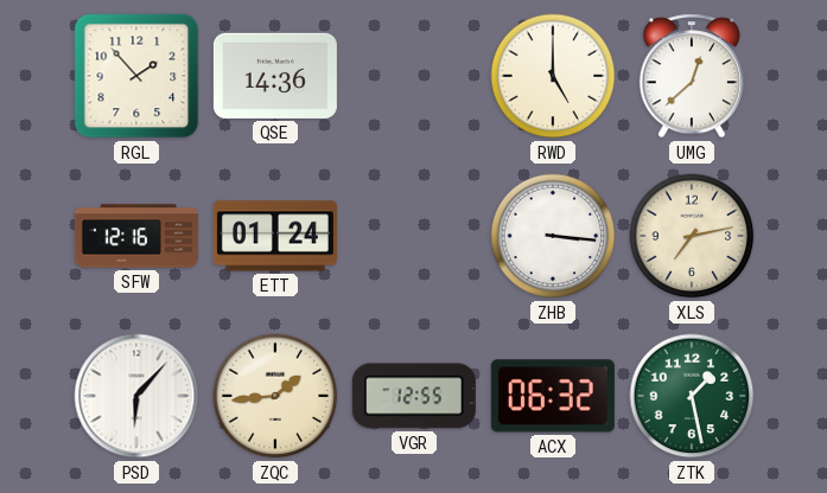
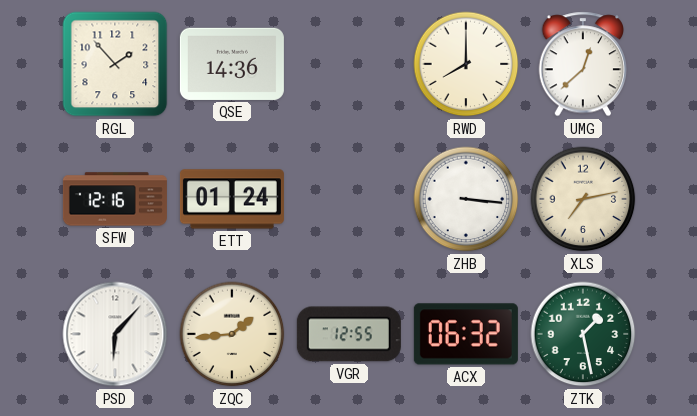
RWD: 5:00 -> 8:00 (466, 64)
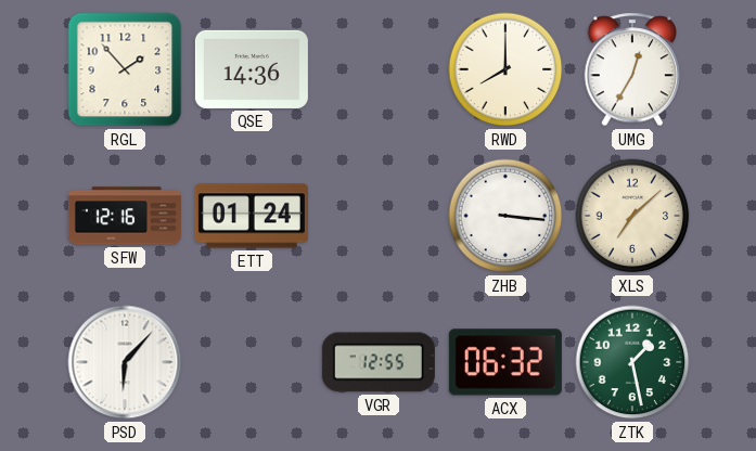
UMG: 12:38 -> 12:35 (632, 69)
XLS: 7:13 -> 7:08 (632, 216)
ZQC: 1:44 -> none (232, 334)
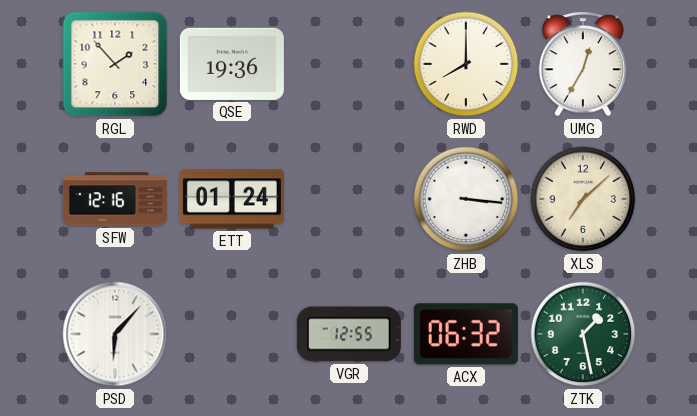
QSE: 14:36 -> 19:36 (232, 64)
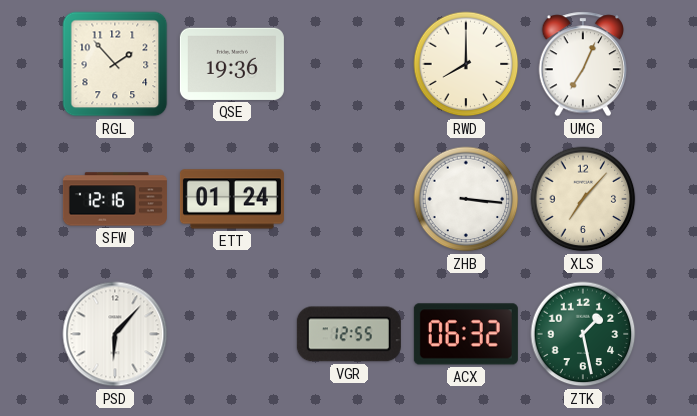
UMG: 12:35 -> 7:04 (583, 64)
XLS: 7:08 -> 7:07 (583, 199)
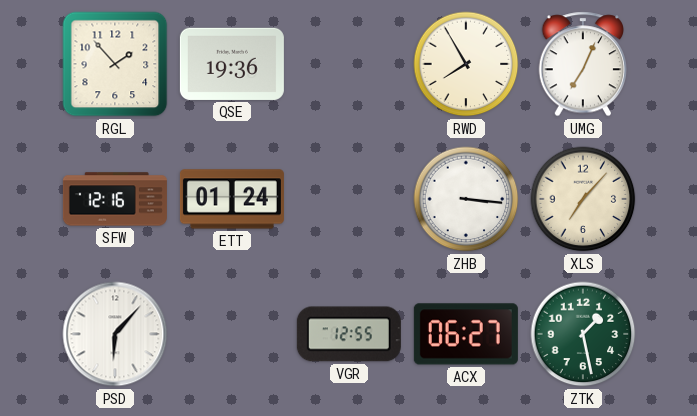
RWD: 8:00 -> 7:55 (466, 64)
ACX: 06:32 -> 06:27 (466, 334)
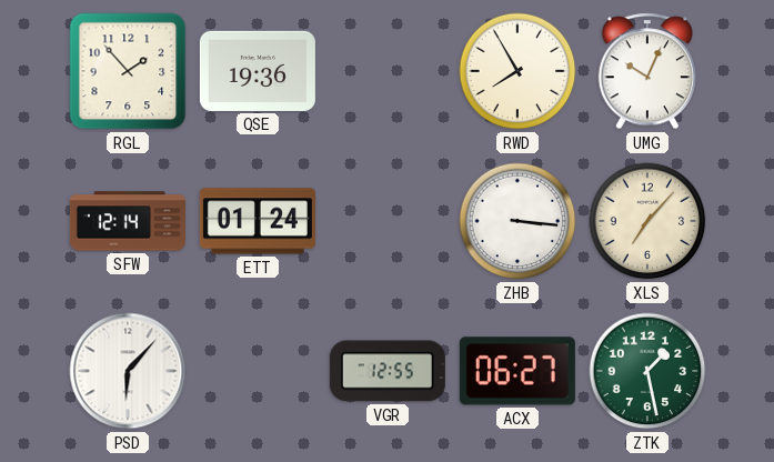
UMG: 7:04 -> 10:04 (647, 71)
SFW: 12:16 -> 12:14 (128, 221)
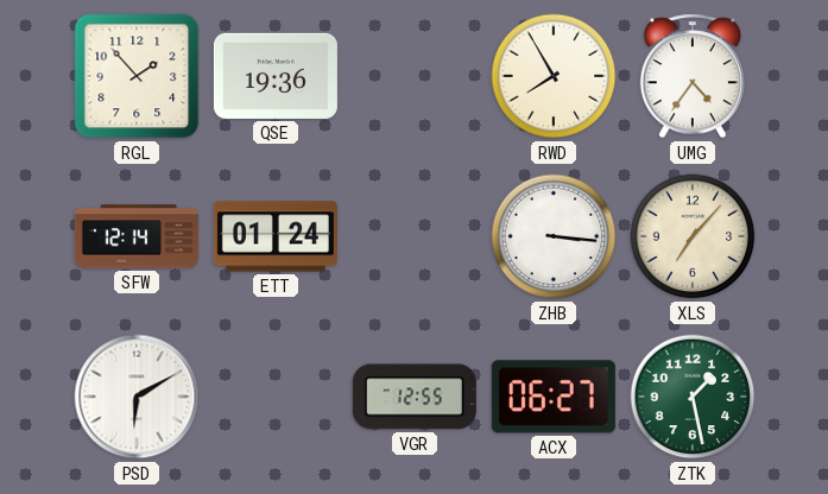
UMG: 10:04 -> 4:36 (693, 76)
PSD: 6:07 -> 6:10 (137, 397)
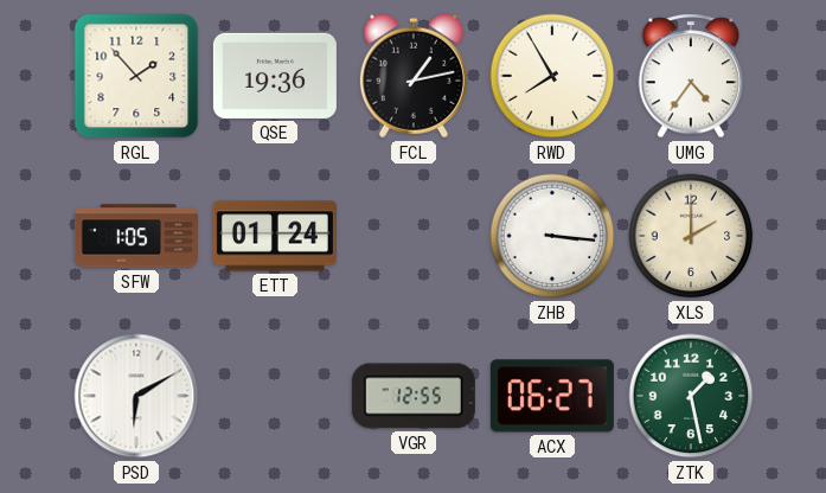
FCL: none -> 1:13 (414, 76)
SFW: 12:14 -> 1:05 (136, 236)
XLS: 7:07 -> 2:00 (691, 236)
